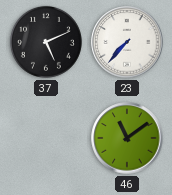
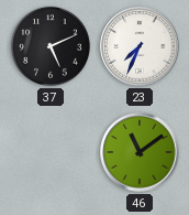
23: 7:37 -> 7:34 (140, 46)
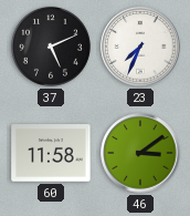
60: none -> 11:58 (51, 153)
46: 11:09 -> 3:09 (140, 153)
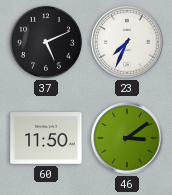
60: 11:58 -> 11:50 (46, 138)
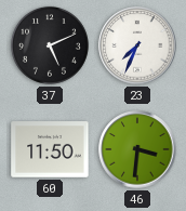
46: 3:09 -> 3:31 (137, 149)
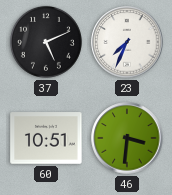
60: 11:50 -> 10:51 (46, 138)
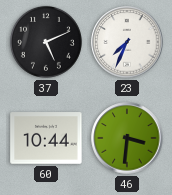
60: 10:51 -> 10:44 (46, 138)
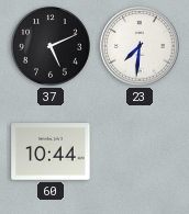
23: 7:34 -> 7:31 (140, 46)
46: 3:31 -> none (127, 138)
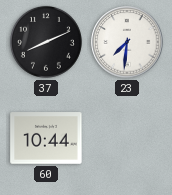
37: 5:11 -> 8:11 (46, 42)
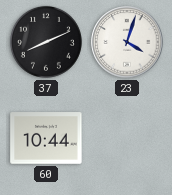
23: 7:31 -> 4:03 (127, 42)
